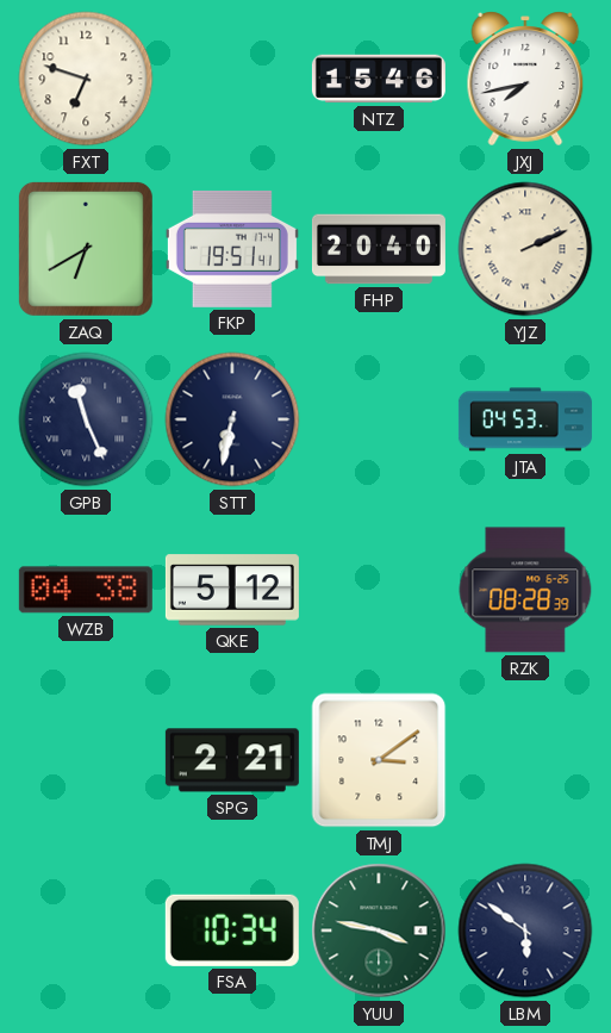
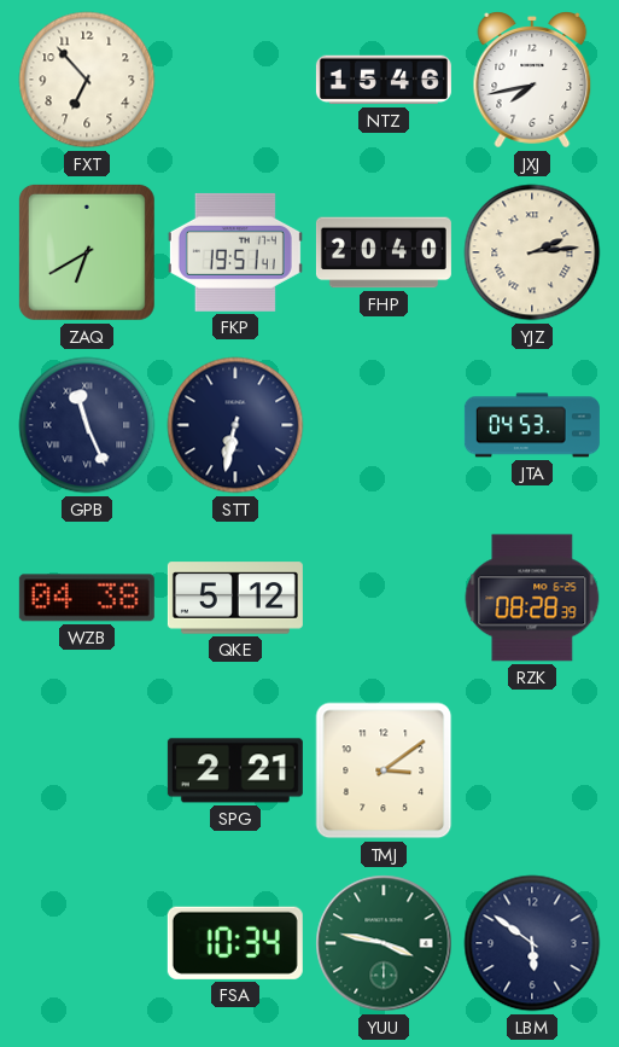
FXT: 6:48 -> 6:53 (87, 80)
YJZ: 2:11 -> 2:14 (532, 252)
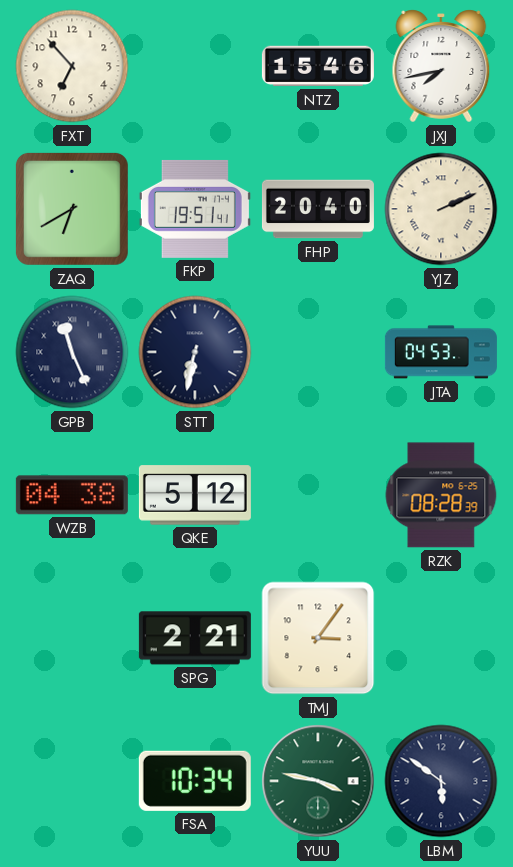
YJZ: 2:14 -> 2:11 (441, 209)
TMJ: 3:09 -> 3:06 (318, 638)
